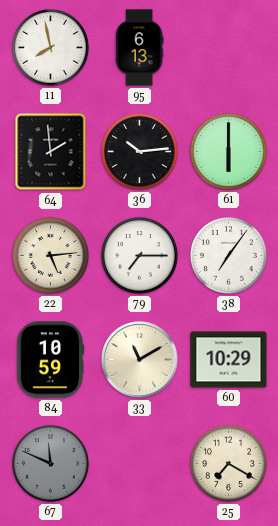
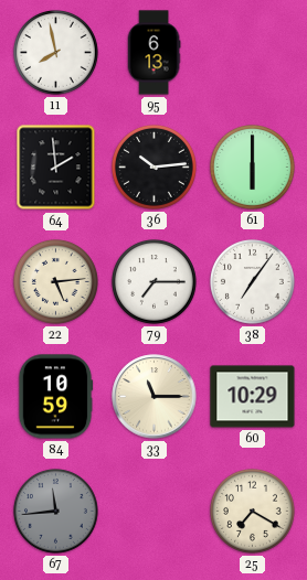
33: 11:10 -> 11:15 (155, 397)
67: 11:49 -> 11:44 (55, 511)
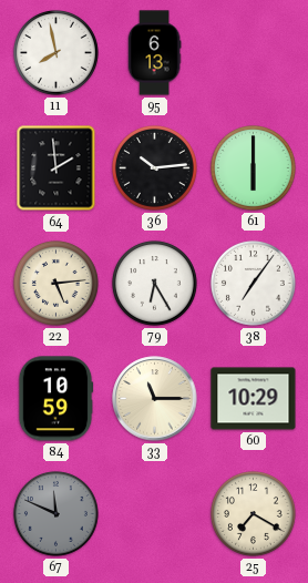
79: 7:15 -> 6:25 (154, 283)
67: 11:44 -> 11:49 (55, 513)
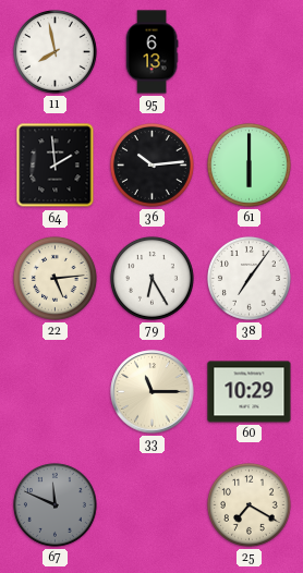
84: 10:59 -> none (55, 399)
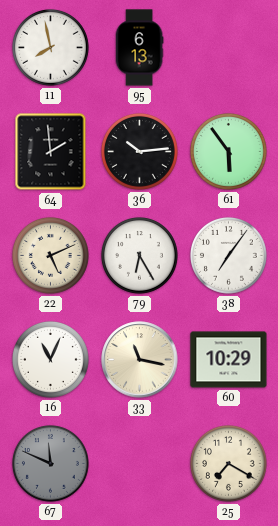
61: 6:00 -> 5:54 (228, 151)
22: 5:14 -> 5:11 (50, 255)
16: none -> 11:04 (50, 359)
33: 11:15 -> 11:17 (140, 360)
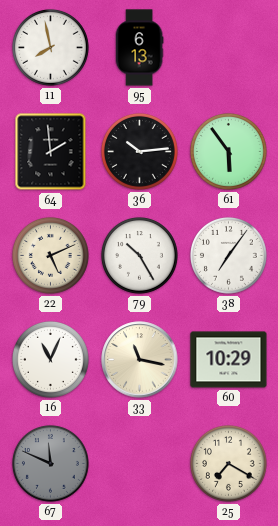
79: 6:25 -> 10:25 (139, 255)
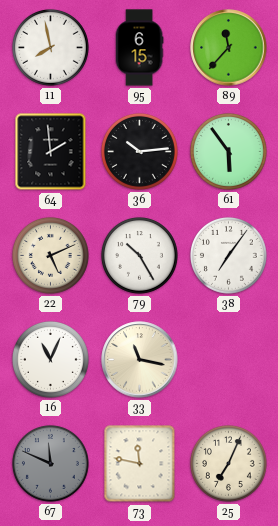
95: 6:13 -> 6:15 (139, 48)
89: none -> 11:37 (229, 48)
60: 10:29 -> none (229, 360)
73: none -> 11:47 (140, 464)
25: 7:20 -> 7:04 (228, 463)
